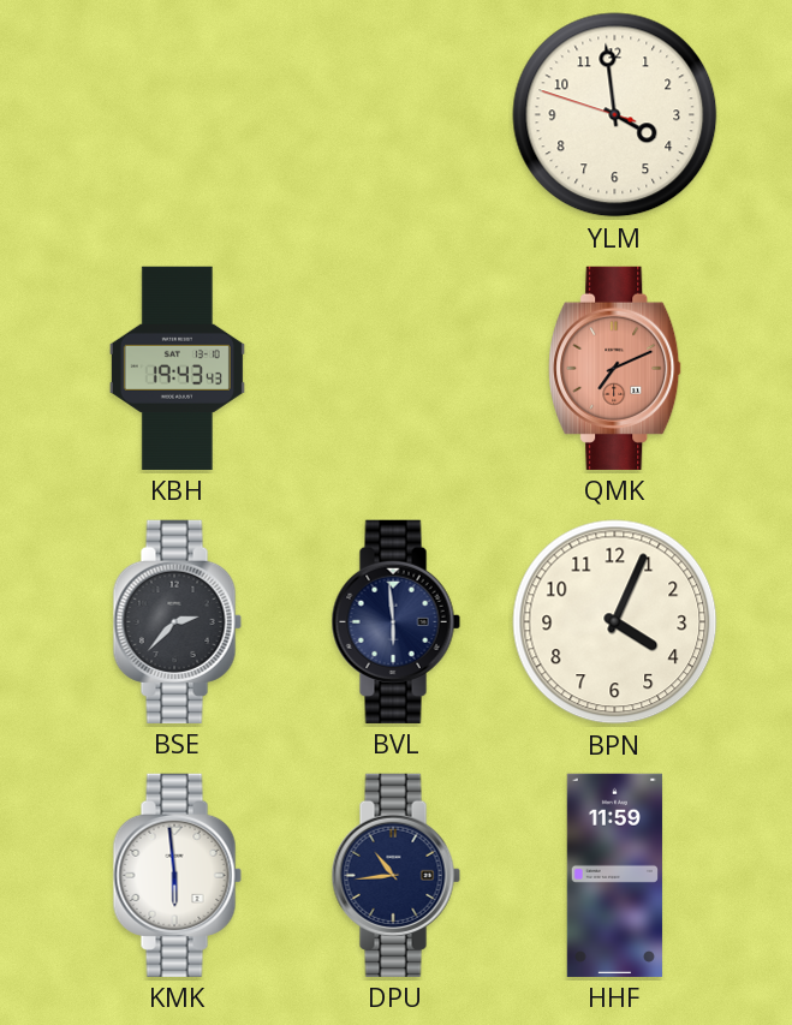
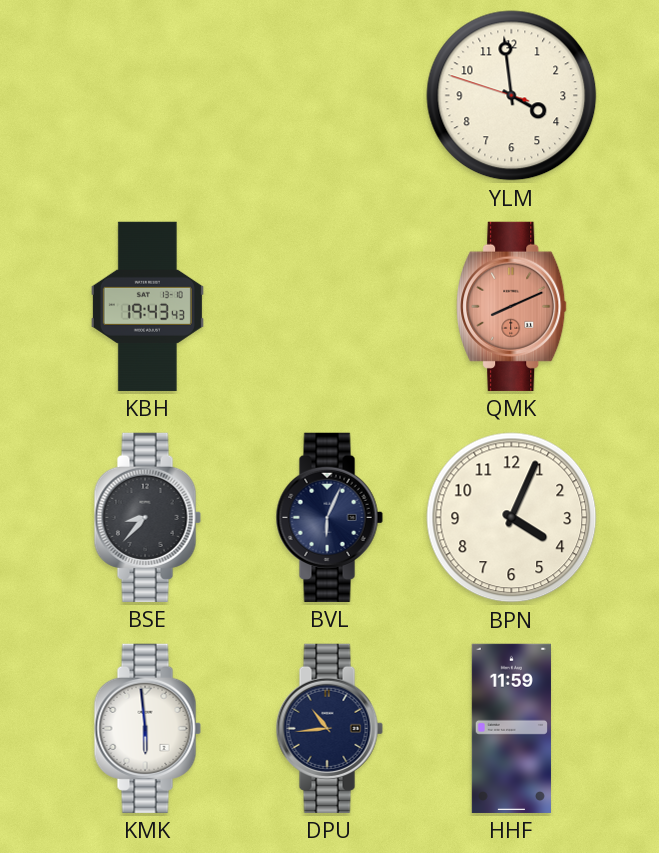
QMK: 7:11 -> 8:11 (512, 306)
BSE: 2:37 -> 8:37 (147, 517)
BVL: 5:59 -> 6:04 (329, 517)
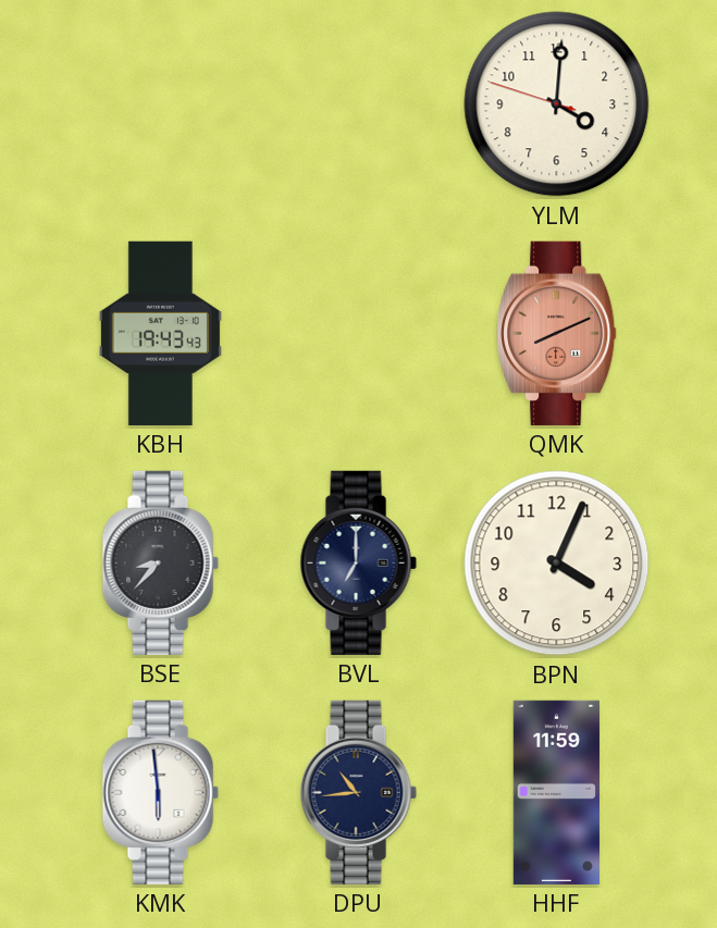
YLM: 3:58 -> 4:00 (557, 104)
BVL: 6:04 -> 7:00 (358, 562)
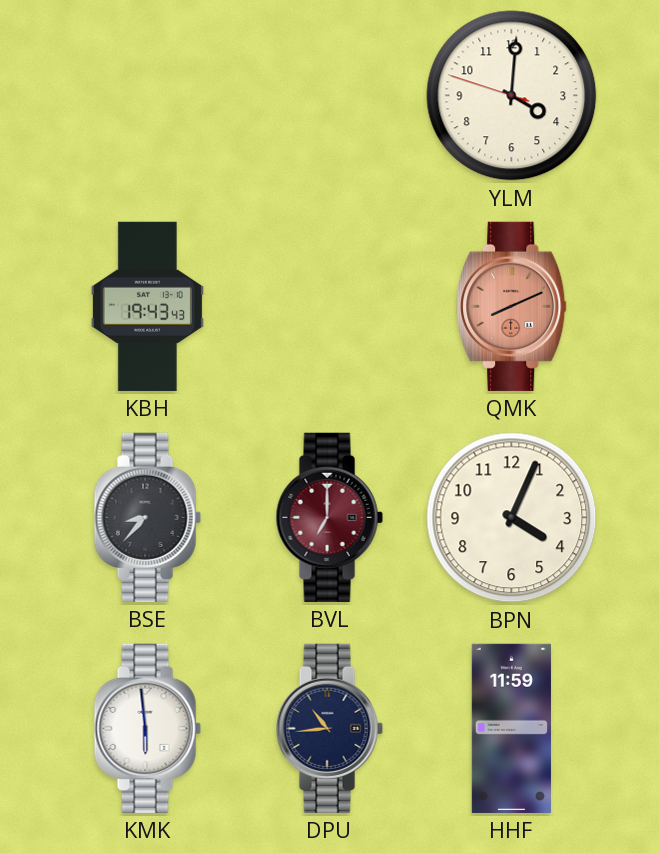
BVL dial: navy -> burgundy (329, 517)
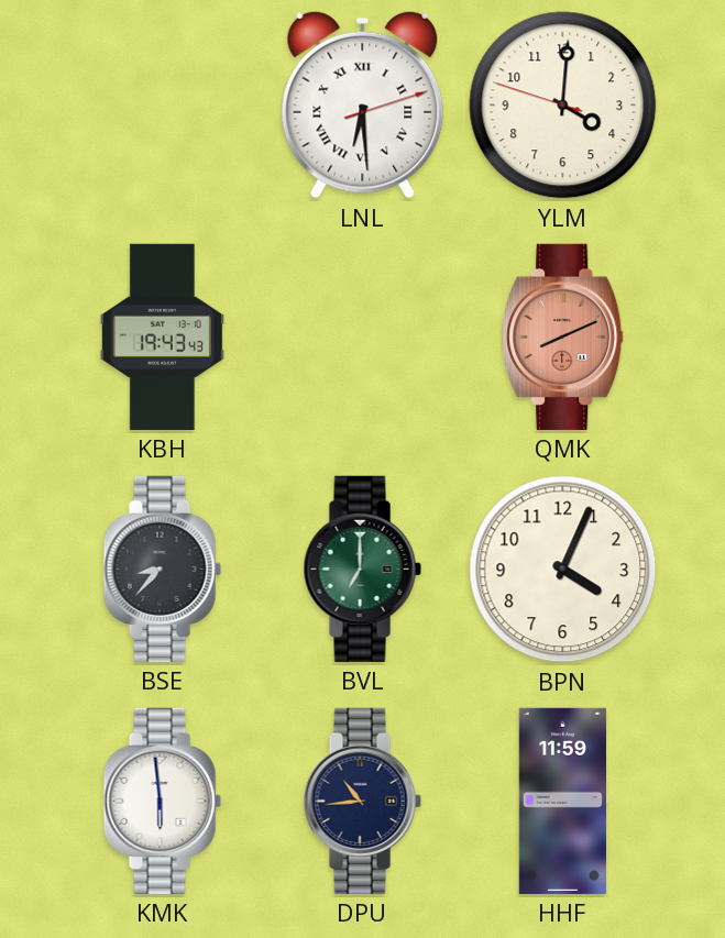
LNL: none -> 6:29 (363, 104)
BVL dial: burgundy -> green (362, 569)
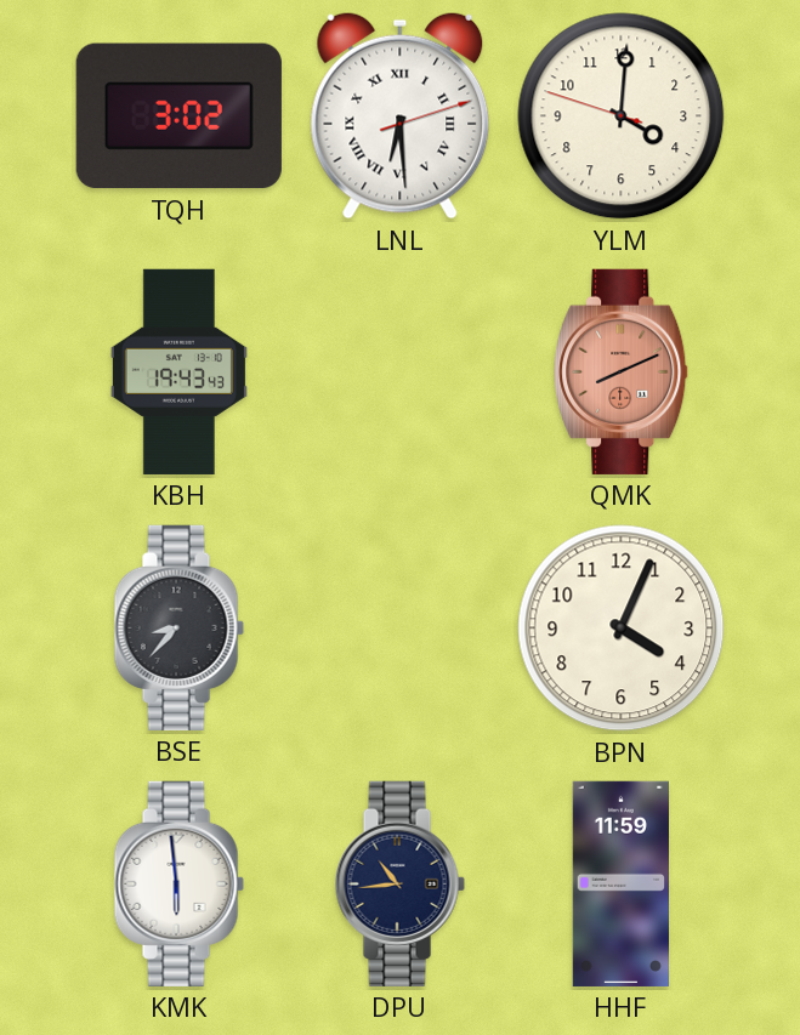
TQH: none -> 3:02 (178, 116)
BVL: 7:00 -> none (362, 569)
